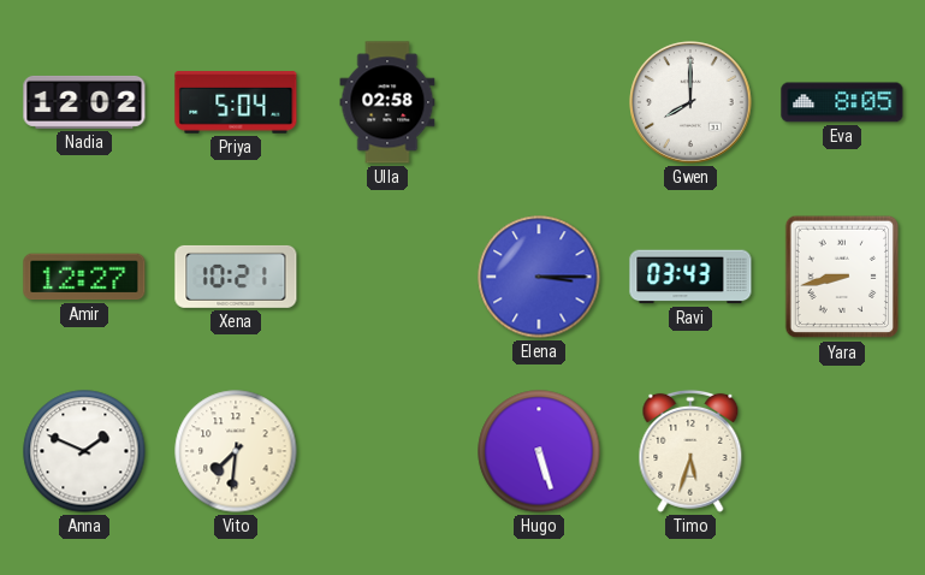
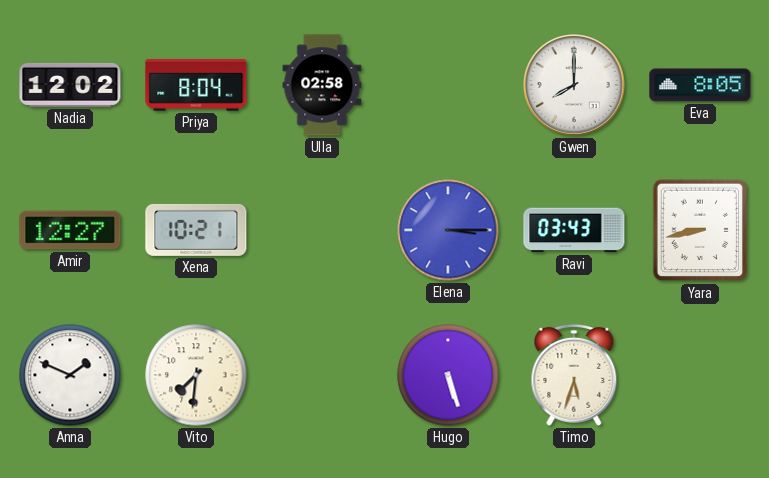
Priya: 5:04 -> 8:04 (196, 85)
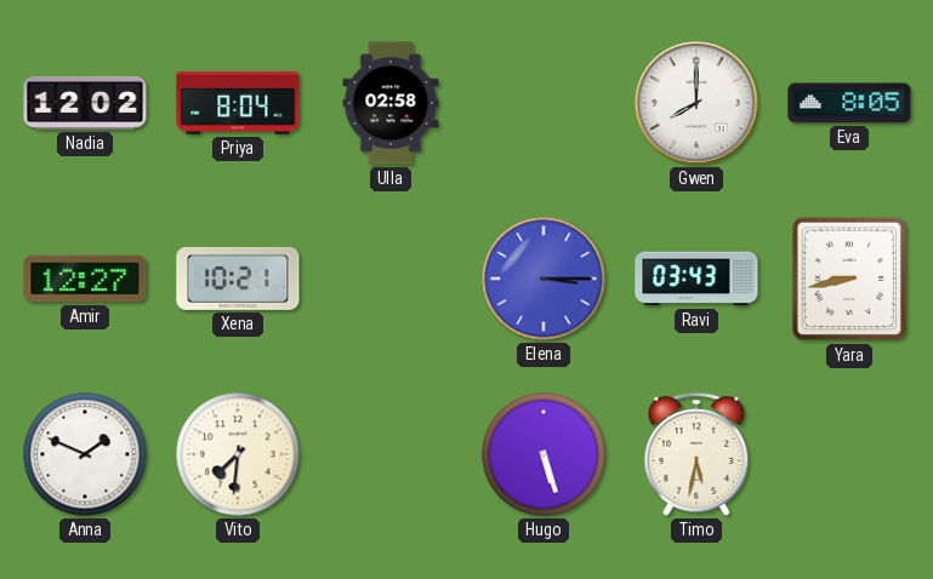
Timo: 5:33 -> 5:32 (696, 454)
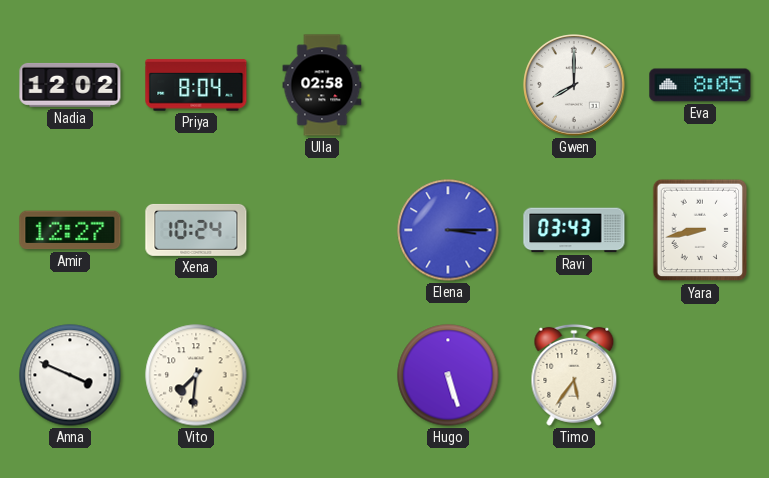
Xena: 10:21 -> 10:24 (196, 230)
Anna: 1:49 -> 3:49 (70, 375)
Timo: 5:32 -> 5:36 (574, 375)
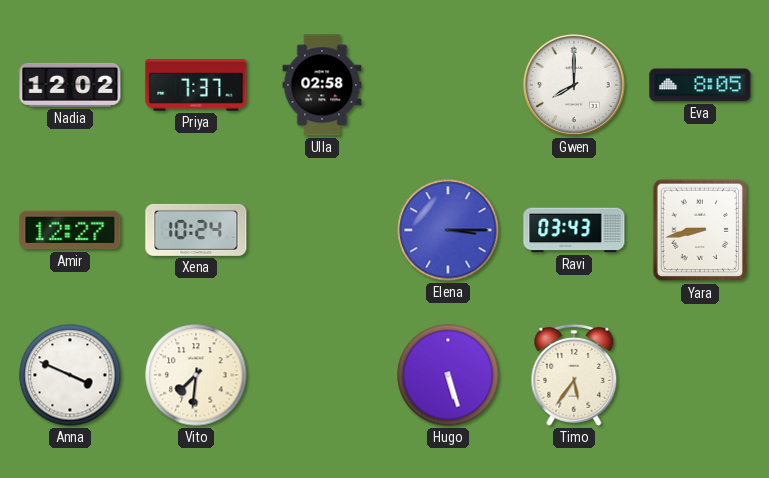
Priya: 8:04 -> 7:37 (196, 85)
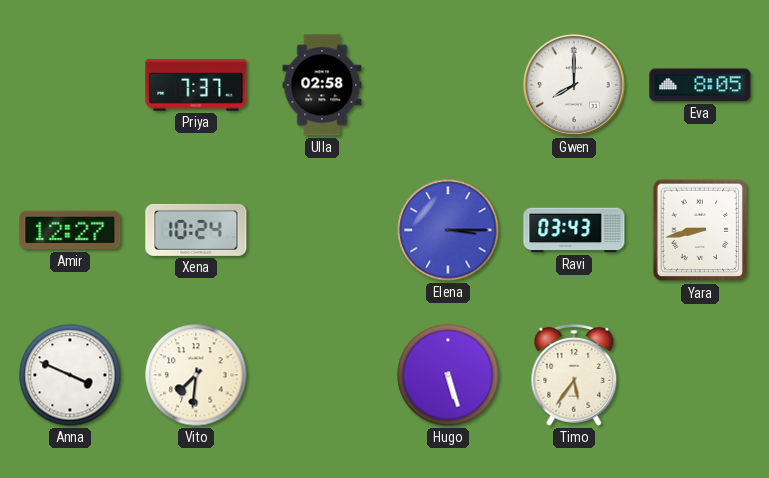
Nadia: 12:02 -> none (70, 85)
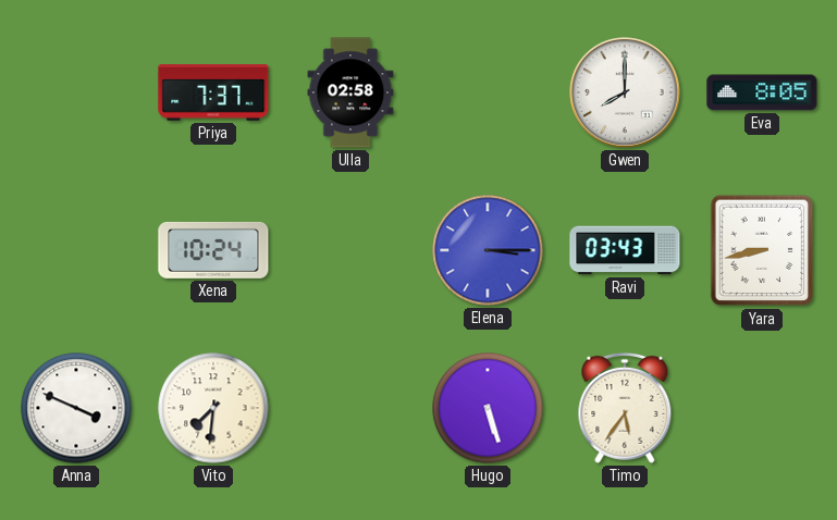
Amir: 12:27 -> none (70, 230)
